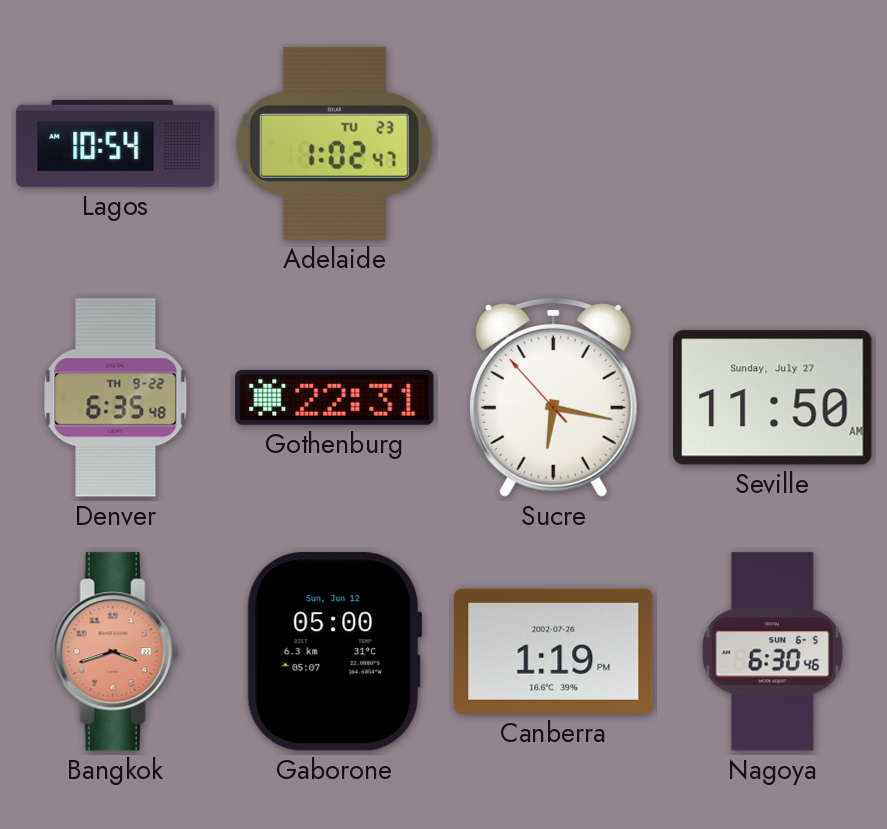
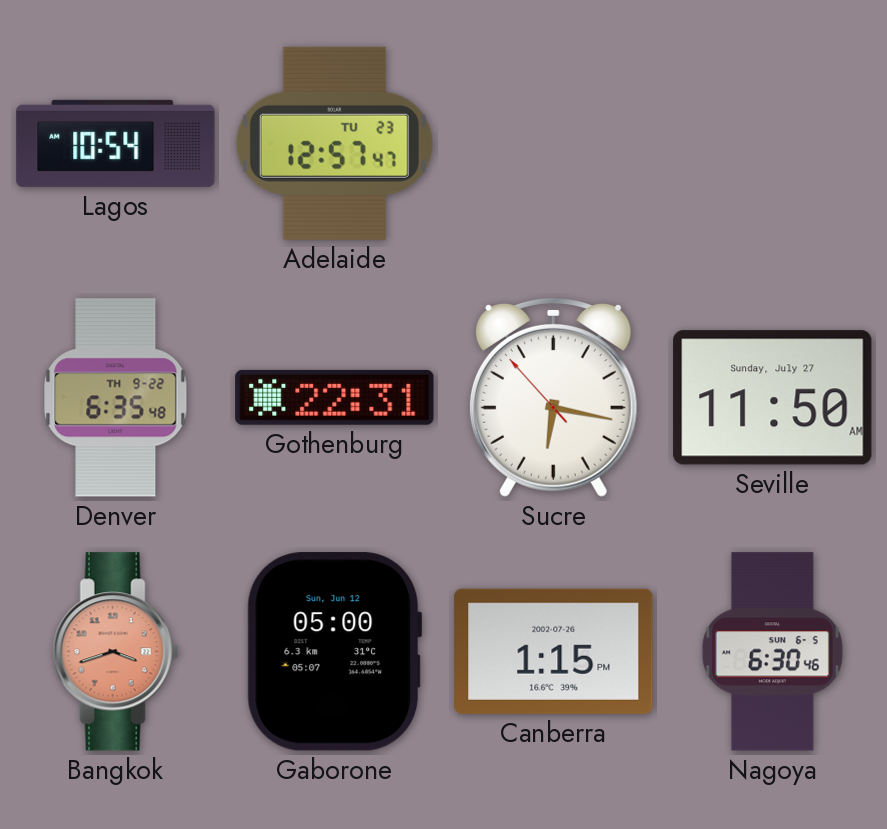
Adelaide: 1:02 -> 12:57 (334, 143)
Canberra: 1:19 -> 1:15 (554, 651)
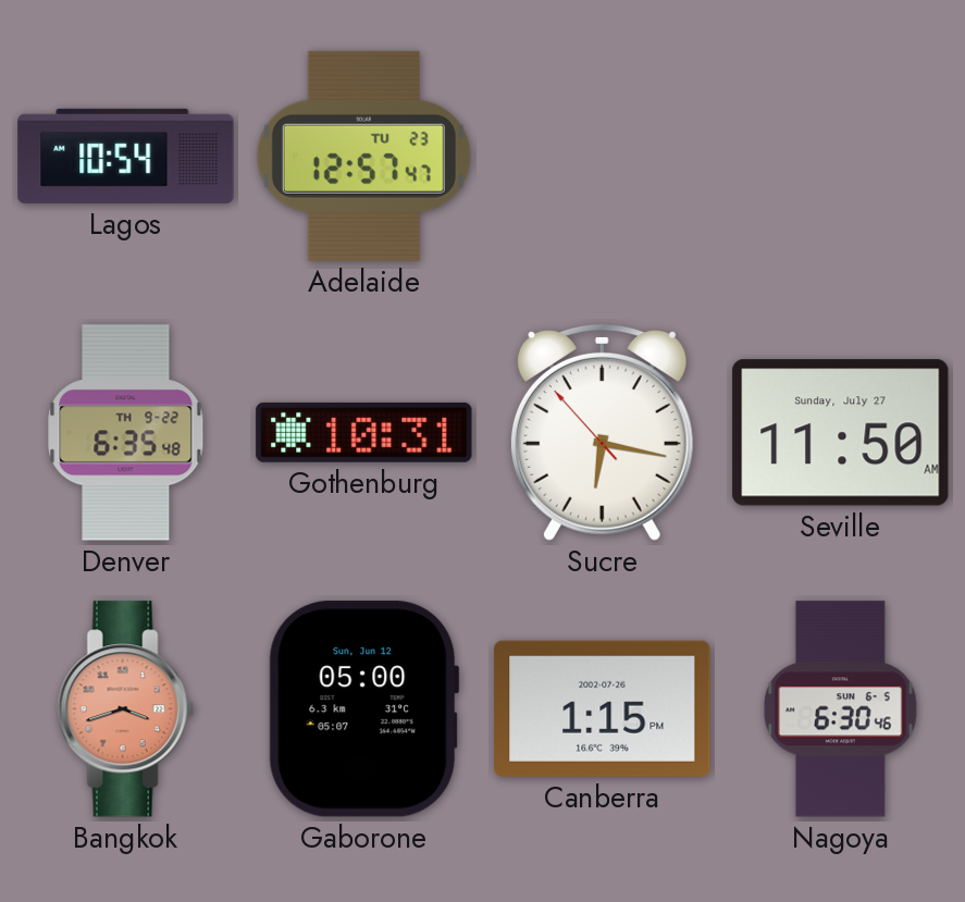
Gothenburg: 22:31 -> 10:31 (364, 432)
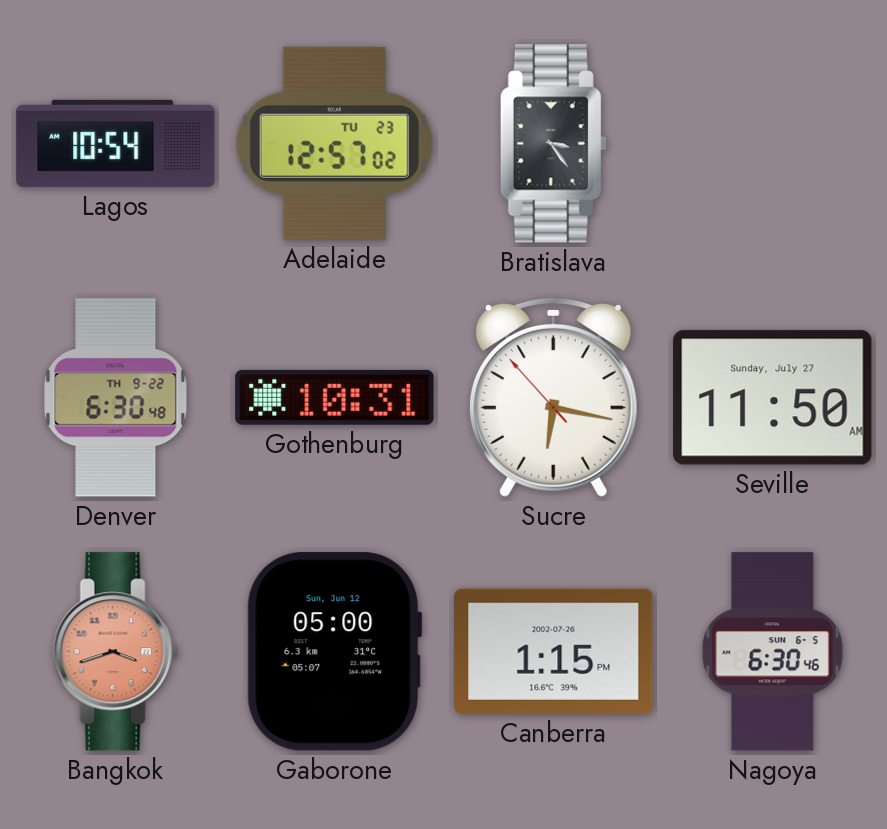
Adelaide: 12:57:47 -> 12:57:02 (334, 143)
Bratislava: none -> 3:24 (553, 144)
Denver: 6:35 -> 6:30 (116, 398)
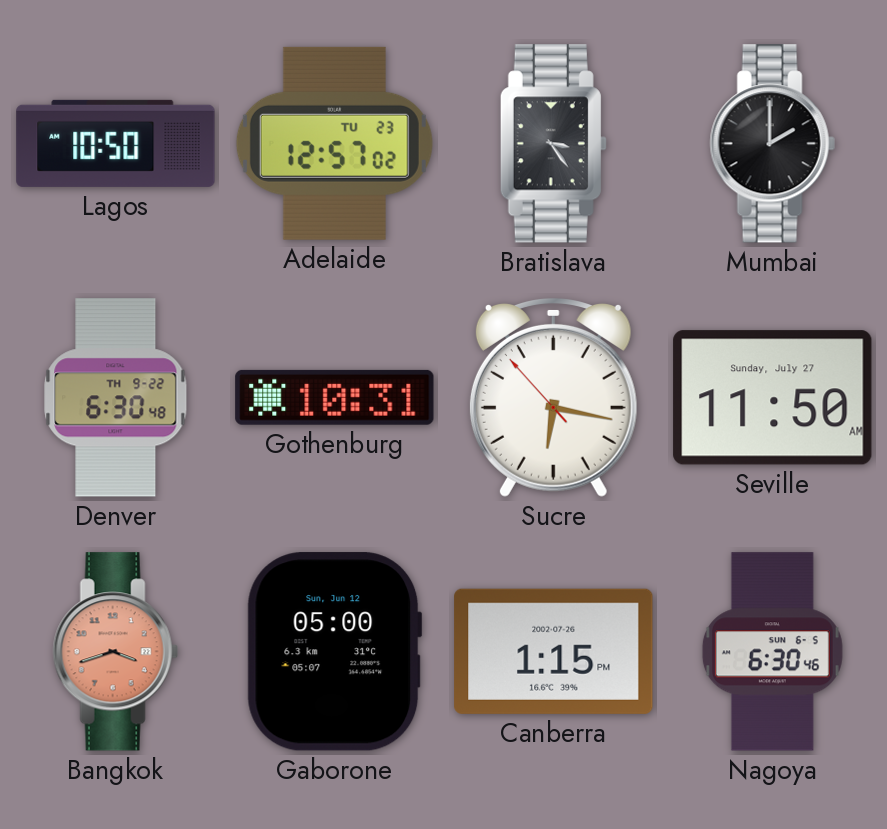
Lagos: 10:54 -> 10:50 (116, 143)
Mumbai: none -> 2:00 (772, 144)
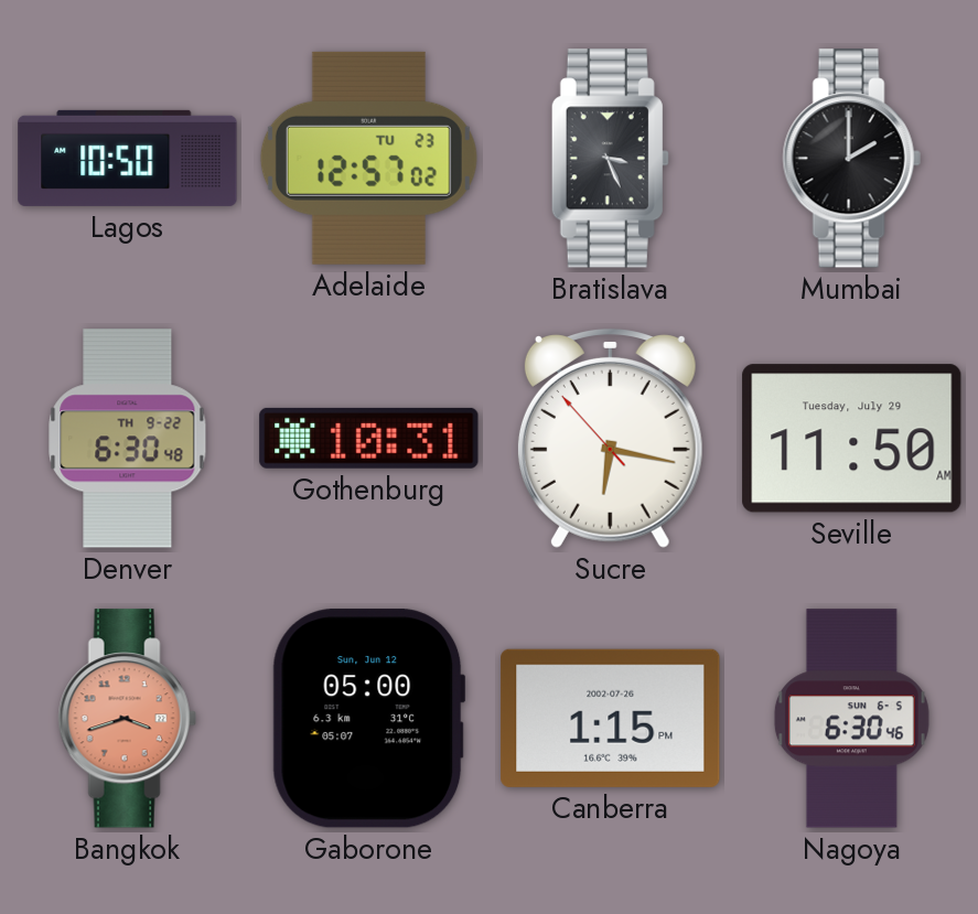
Bratislava: 3:24 -> 3:26 (610, 159)
Seville date: Sunday, July 27 -> Tuesday, July 29 (852, 439)
